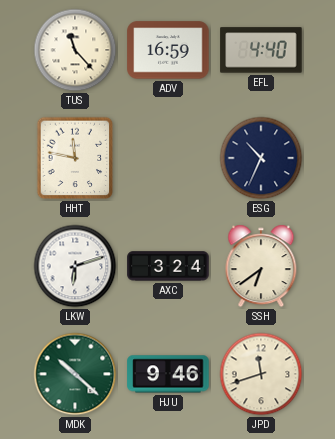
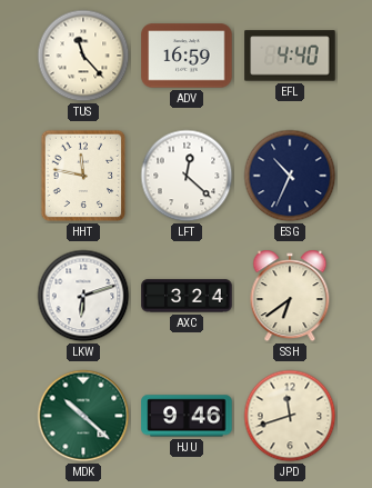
LFT: none -> 12:22 (187, 176)
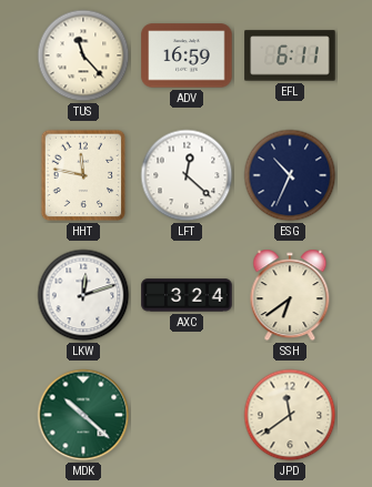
EFL: 4:40 -> 6:11 (290, 55)
LKW: 6:12 -> 12:12 (83, 295)
HJU: 9:46 -> none (187, 416)
JPD: 11:42 -> 11:39 (290, 415)
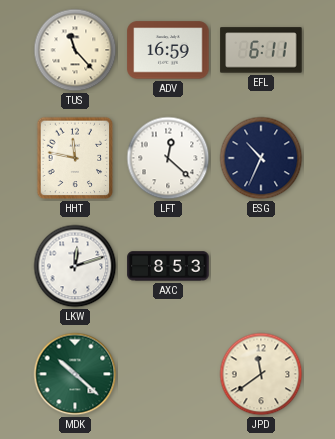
AXC: 3:24 -> 8:53 (168, 266)
SSH: 6:39 -> none (290, 295)
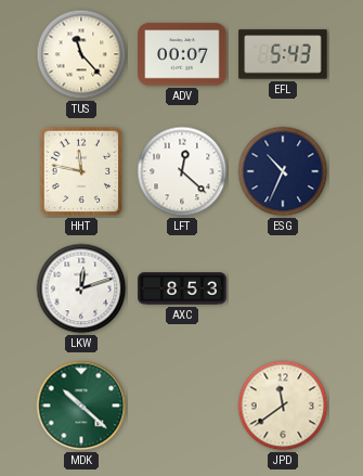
ADV: 16:59 -> 00:07 (182, 54)
EFL: 6:11 -> 5:43 (283, 54)
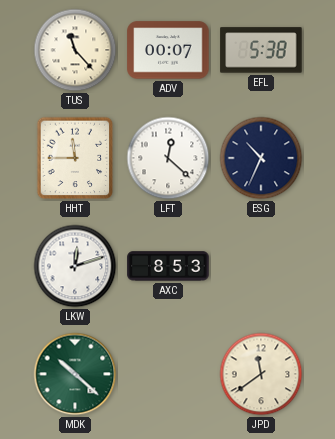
EFL: 5:43 -> 5:38 (261, 50)
HHT: 11:47 -> 11:45 (75, 158)
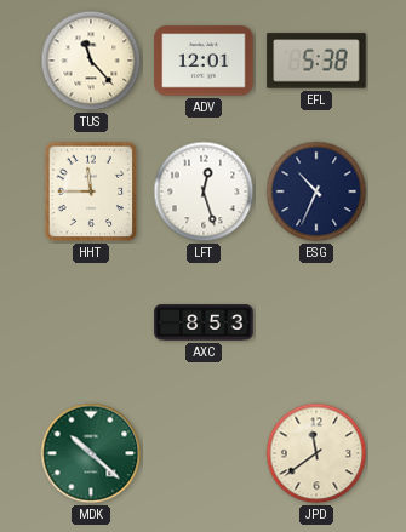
ADV: 00:07 -> 12:01 (204, 61)
LFT: 12:22 -> 12:27 (204, 191)
LKW: 12:12 -> none (75, 266)
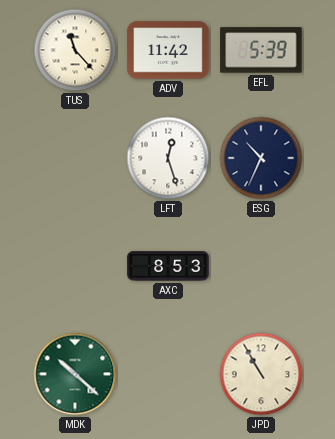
ADV: 12:01 -> 11:42 (168, 50)
EFL: 5:38 -> 5:39 (261, 50)
HHT: 11:45 -> none (91, 191)
JPD: 11:39 -> 10:55 (261, 374)
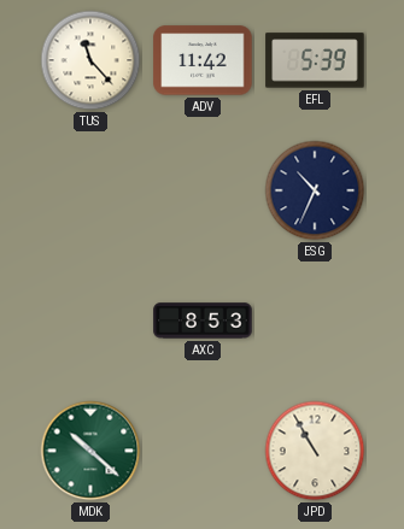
LFT: 12:27 -> none (168, 158)
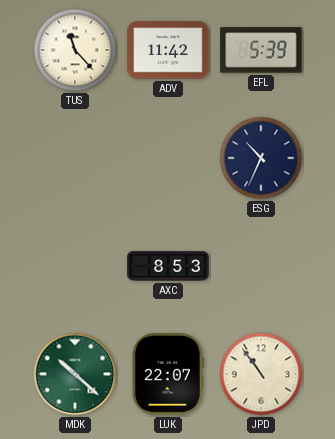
LUK: none -> 22:07 (168, 374)
JPD: 10:55 -> 10:54 (261, 374)
